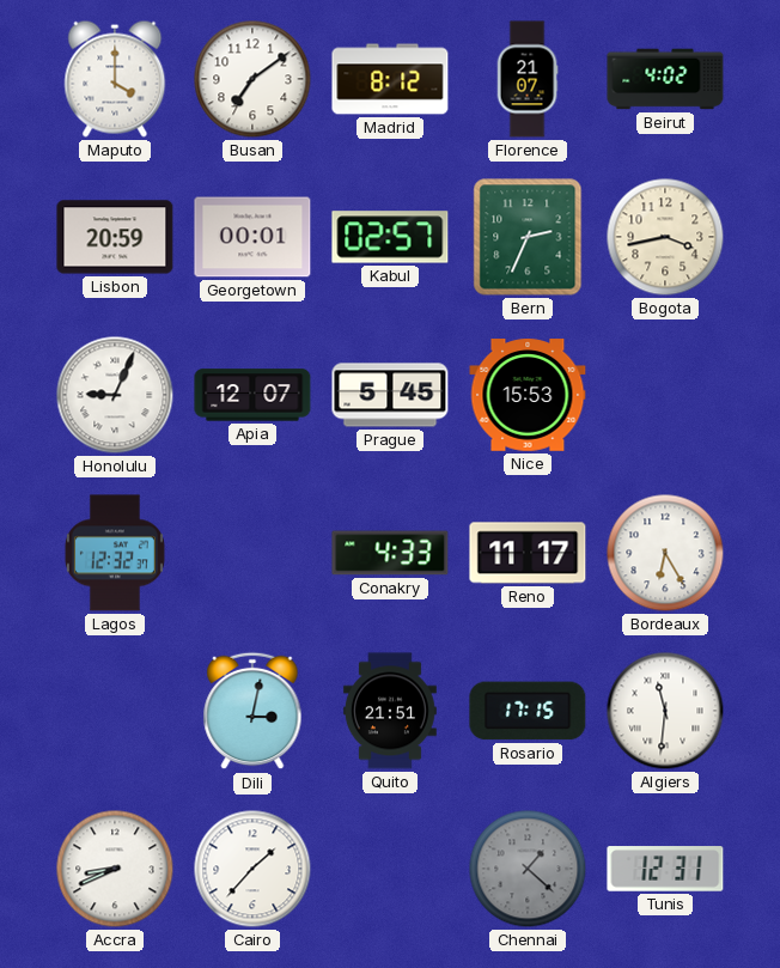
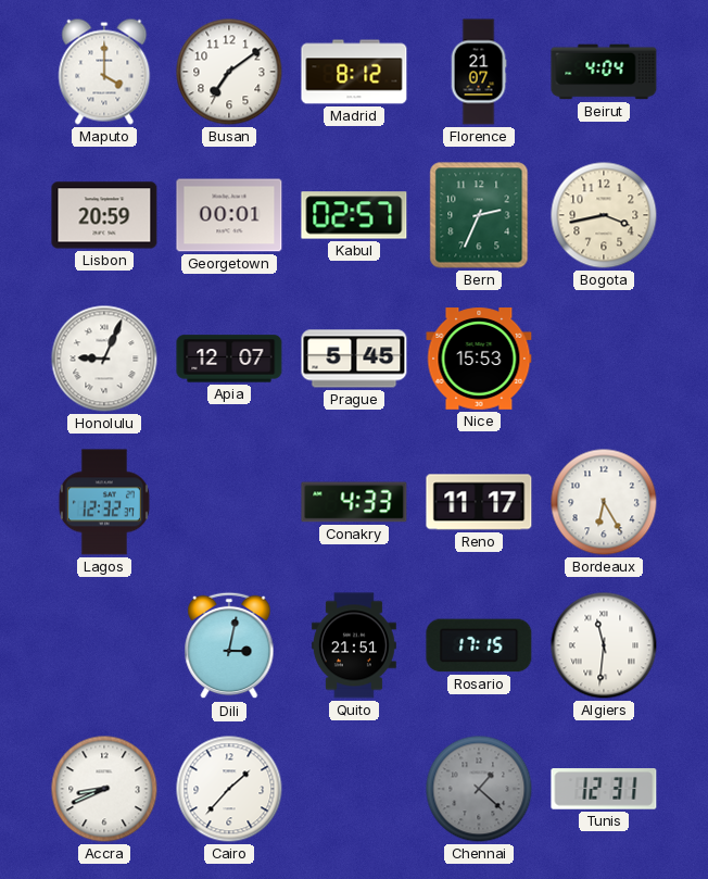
Beirut: 4:02 -> 4:04 (604, 72)
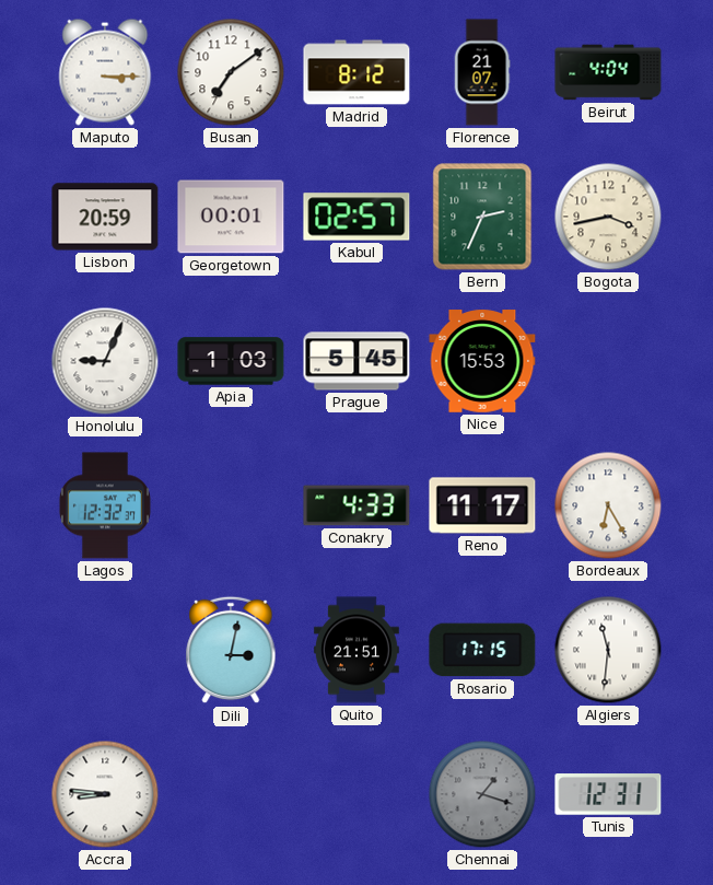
Maputo: 4:00 -> 3:15 (105, 72)
Apia: 12:07 -> 1:03 (231, 361)
Accra: 8:41 -> 8:46 (105, 794)
Cairo: 1:37 -> none (229, 789)
Chennai: 1:22 -> 1:18 (482, 794)
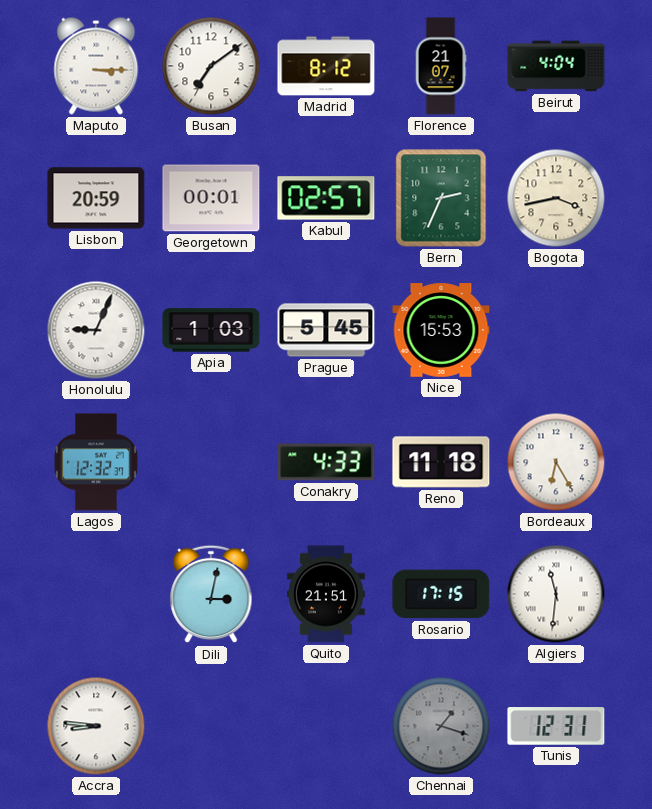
Reno: 11:17 -> 11:18 (441, 462)
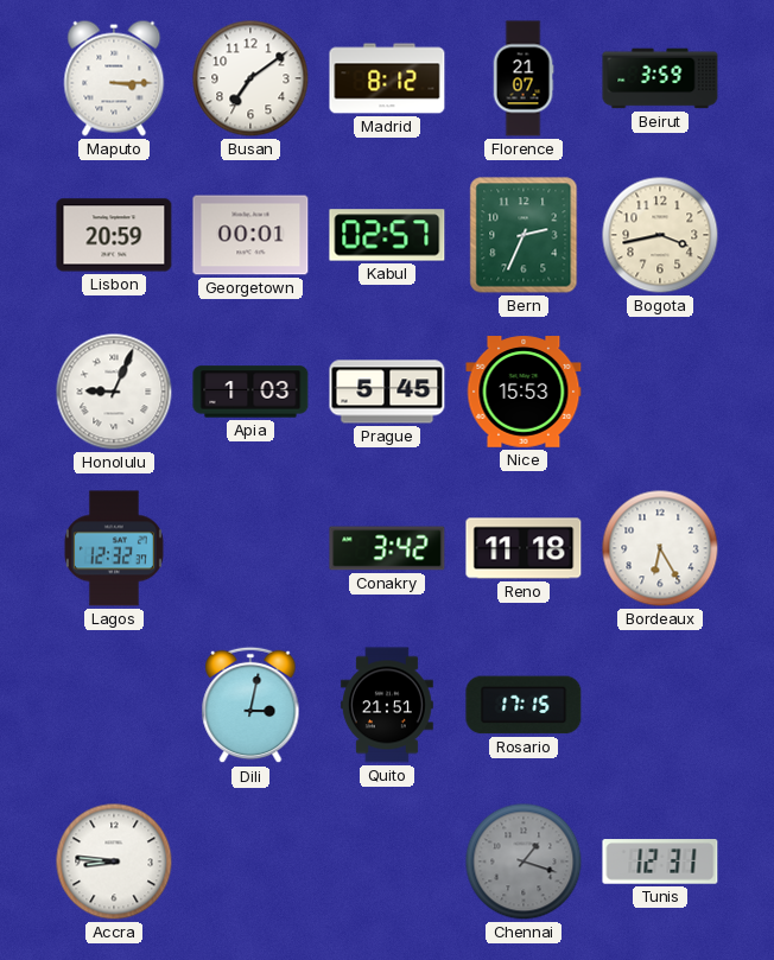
Beirut: 4:04 -> 3:59 (660, 78)
Conakry: 4:33 -> 3:42 (387, 548)
Algiers: 11:31 -> none (556, 594)
